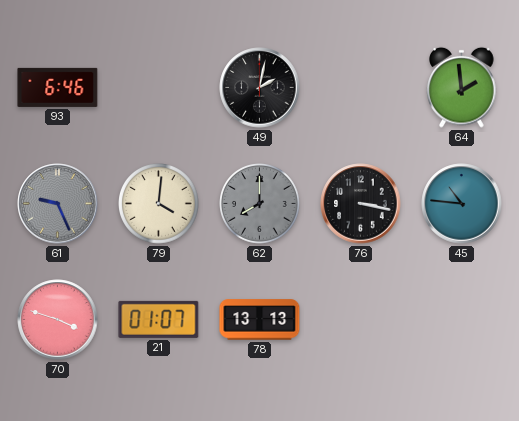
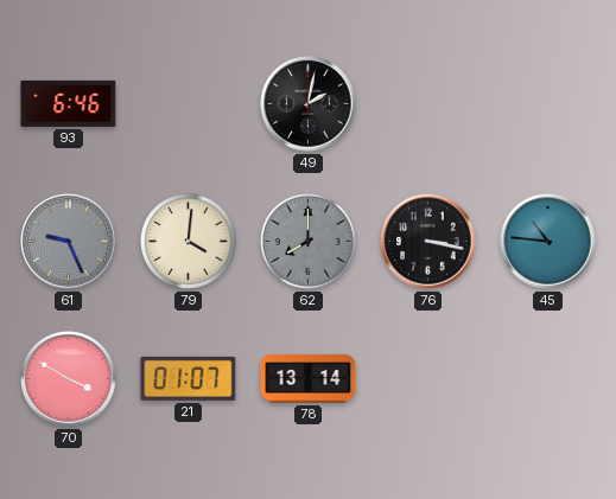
64: 1:59 -> none (462, 87)
70: 3:48 -> 3:50 (69, 379)
78: 13:13 -> 13:14 (309, 379)
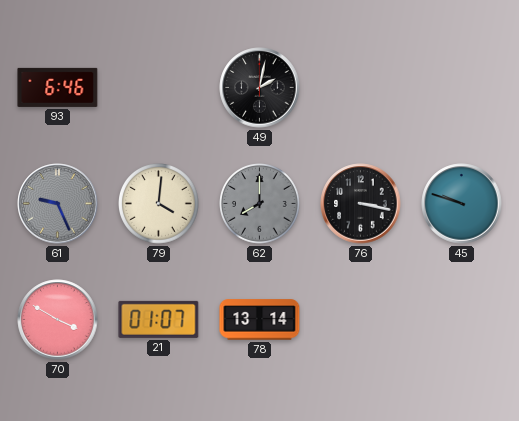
45: 10:46 -> 9:48 (462, 204)
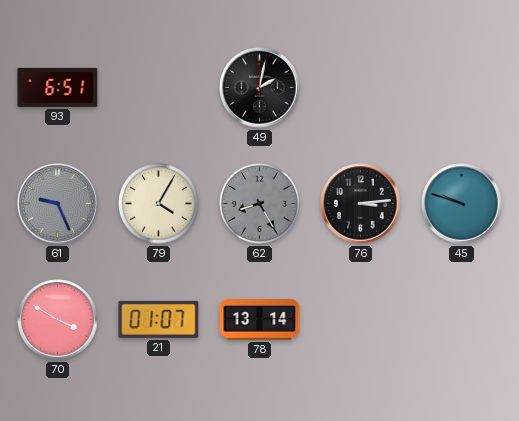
93: 6:46 -> 6:51 (58, 87)
79: 4:01 -> 4:05 (159, 204)
62: 8:00 -> 8:25 (260, 204)
76: 3:17 -> 3:14 (361, 204)
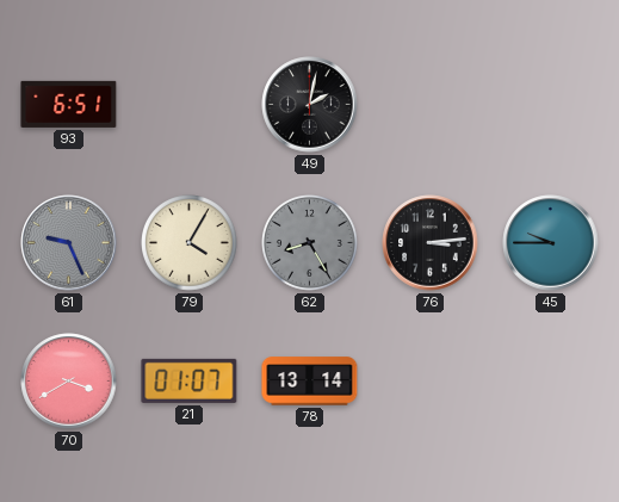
45: 9:48 -> 9:45 (551, 243)
70: 3:50 -> 3:40 (69, 382)
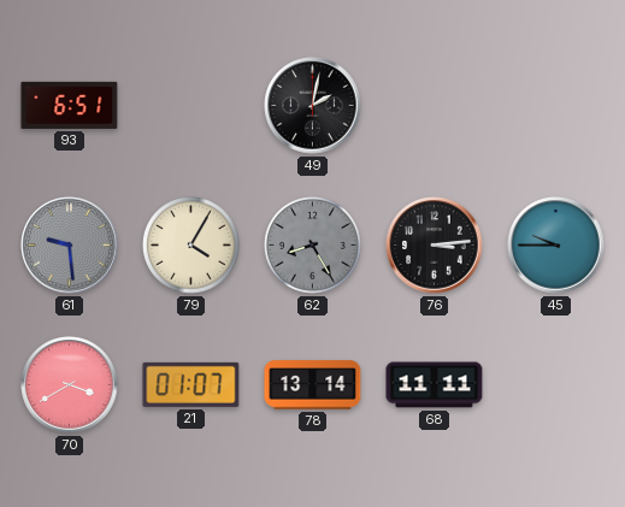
61: 9:26 -> 9:29 (70, 246)
68: none -> 11:11 (435, 385)
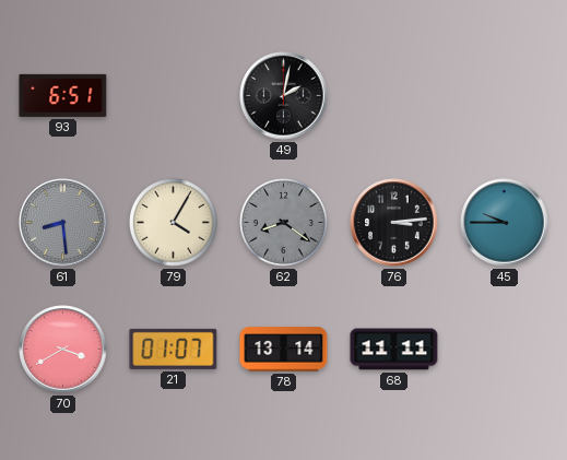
61: 9:29 -> 8:29 (63, 223)
62: 8:25 -> 8:21 (284, 223)
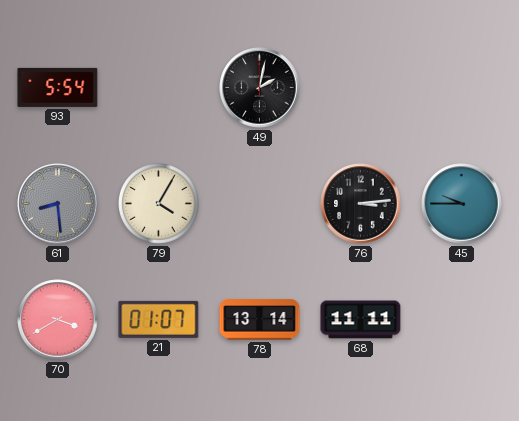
93: 6:51 -> 5:54 (58, 87)
62: 8:21 -> none (284, 223)
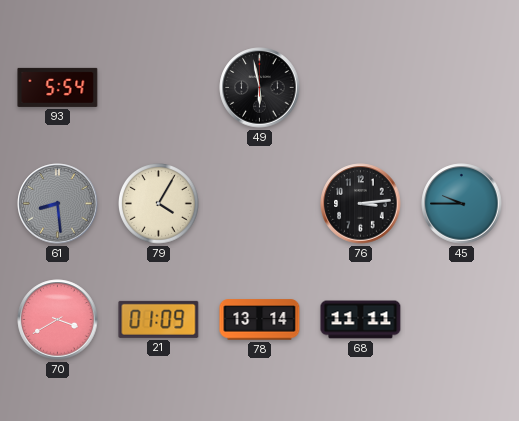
49: 2:02 -> 5:58 (260, 88)
21: 01:07 -> 01:09 (159, 319)
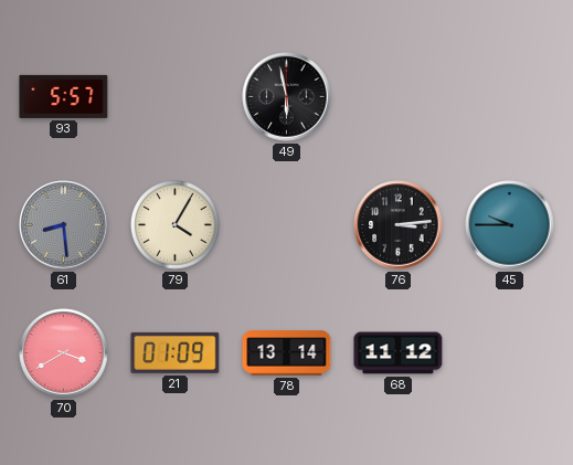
93: 5:54 -> 5:57 (64, 96)
68: 11:11 -> 11:12 (399, 353)
